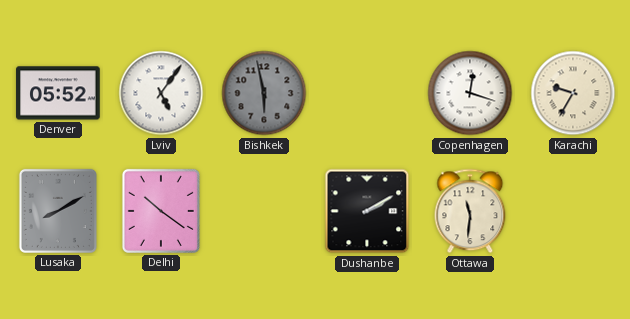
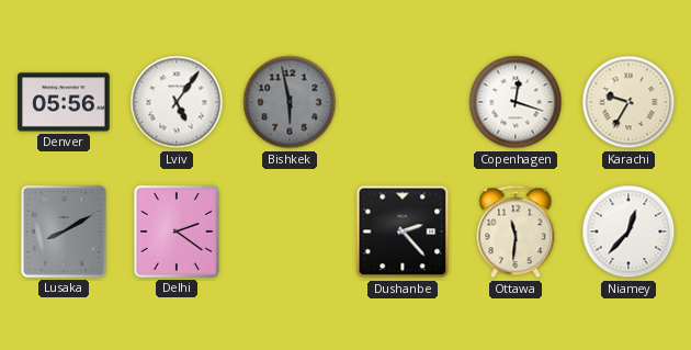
Denver: 05:52 -> 05:56 (64, 102)
Delhi: 10:21 -> 2:21 (177, 232)
Dushanbe: 2:10 -> 2:23 (403, 232)
Niamey: none -> 12:37 (628, 232)
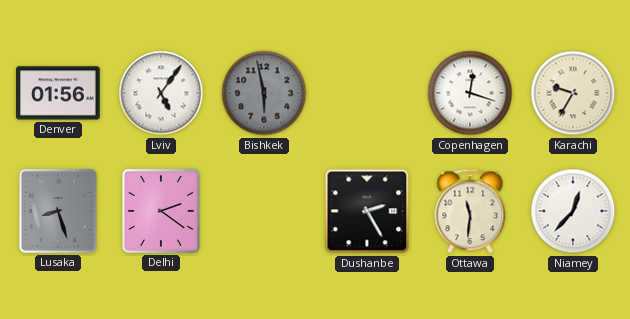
Denver: 05:56 -> 01:56 (58, 93)
Lusaka: 8:10 -> 8:27 (58, 211)
Dushanbe: 2:23 -> 2:25 (367, 211)
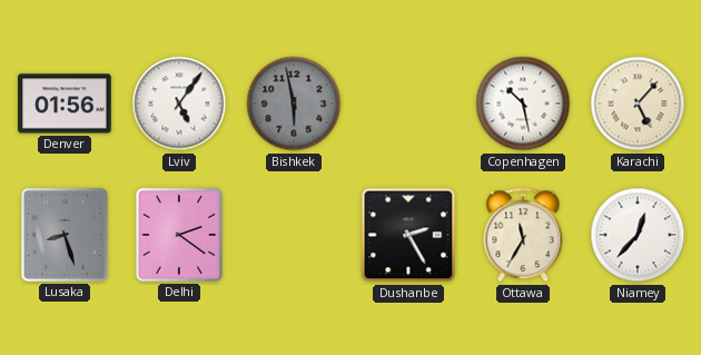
Copenhagen: 12:18 -> 10:28 (523, 103)
Karachi: 9:35 -> 5:07 (638, 103)
Ottawa: 11:31 -> 11:35 (523, 235)
